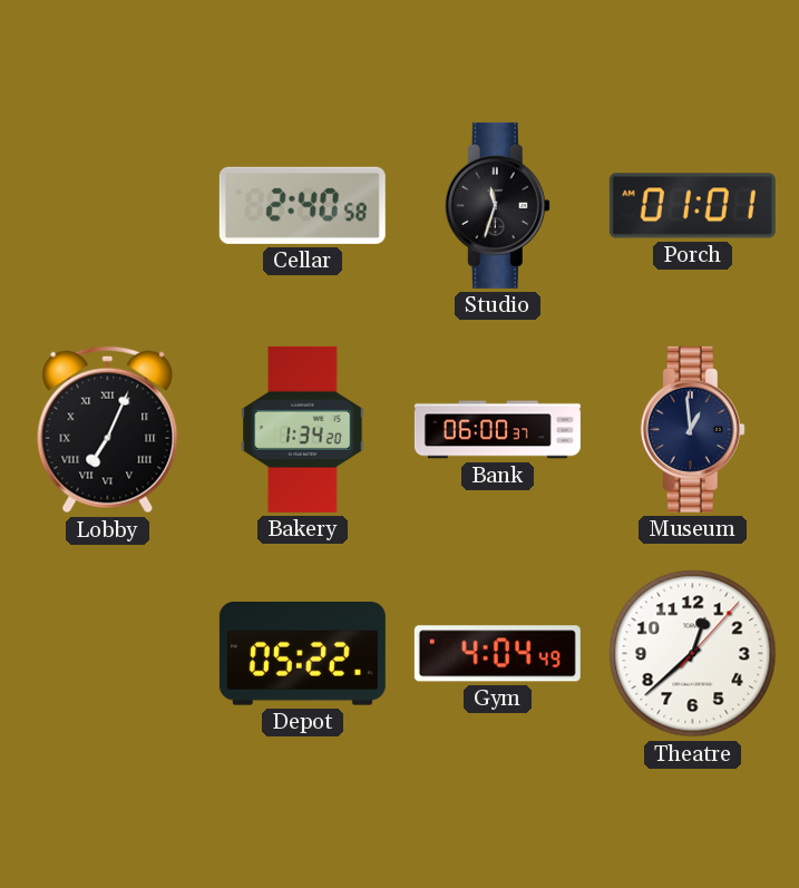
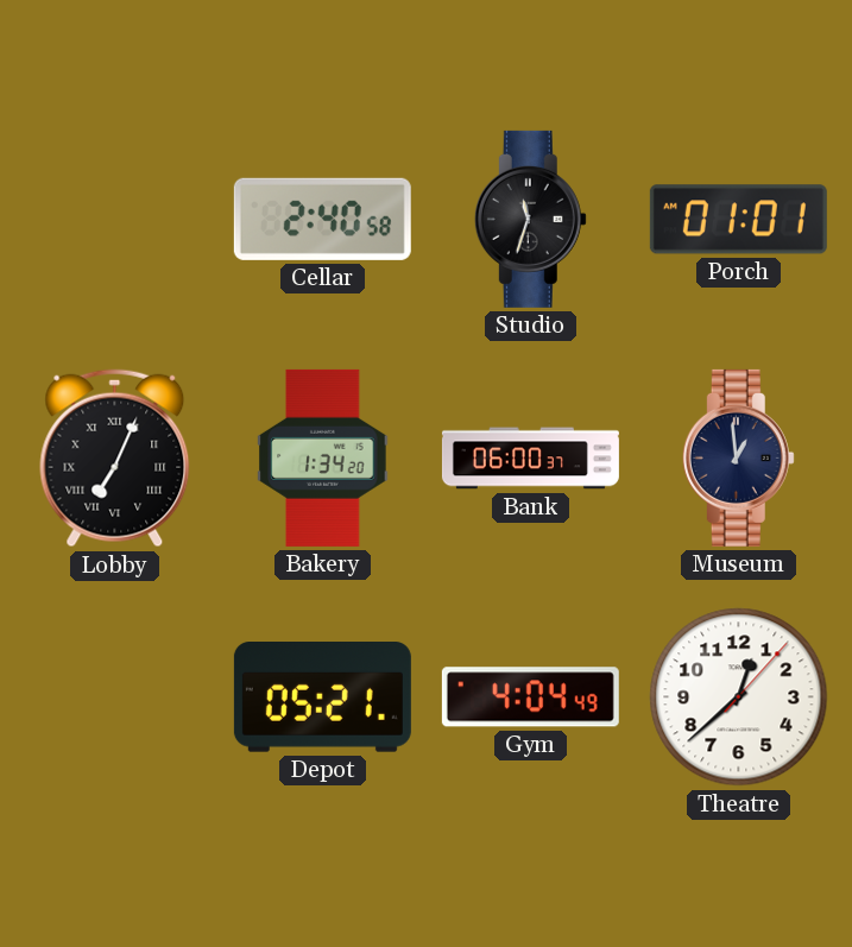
Depot: 05:22 -> 05:21 (322, 697)
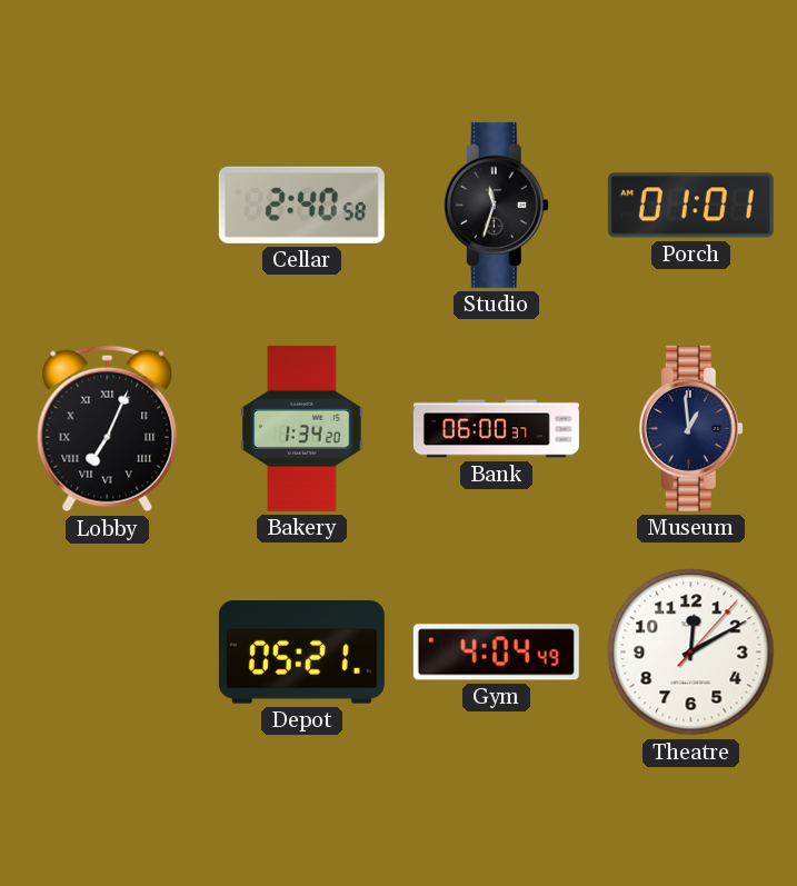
Theatre: 12:38 -> 12:10 (691, 653)
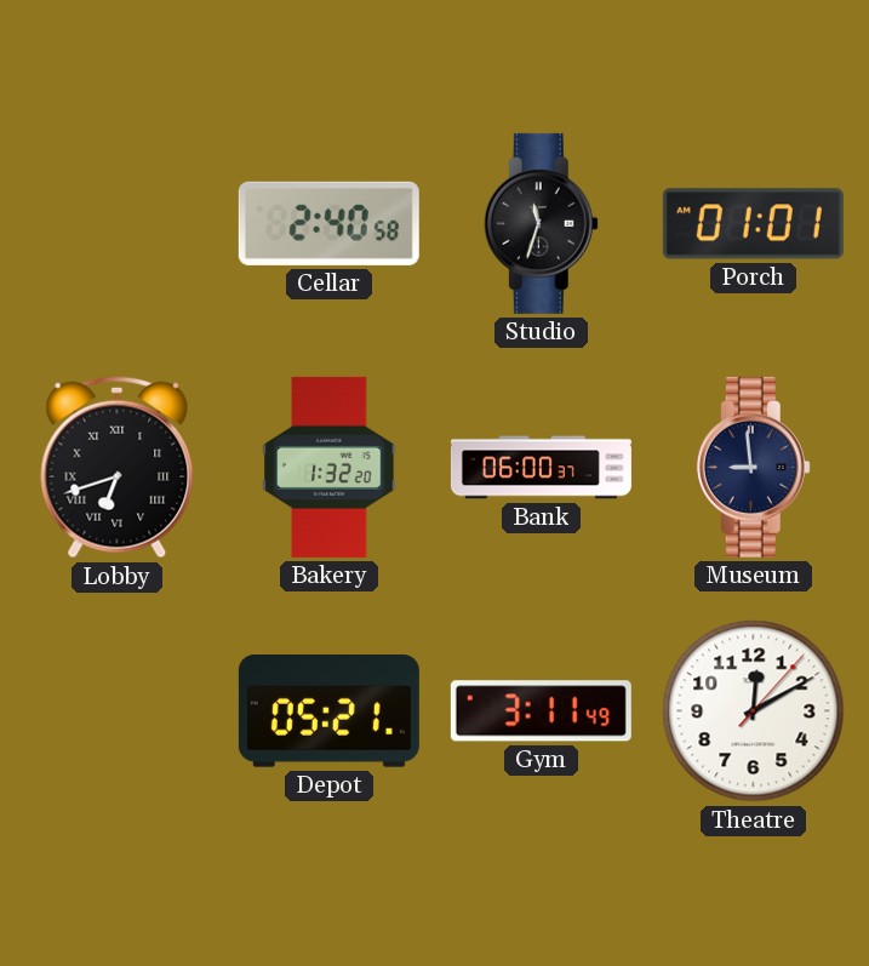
Lobby: 7:04 -> 6:42 (118, 468)
Bakery: 1:34 -> 1:32 (330, 467)
Museum: 12:59 -> 8:59 (753, 467)
Gym: 4:04 -> 3:11 (541, 711)
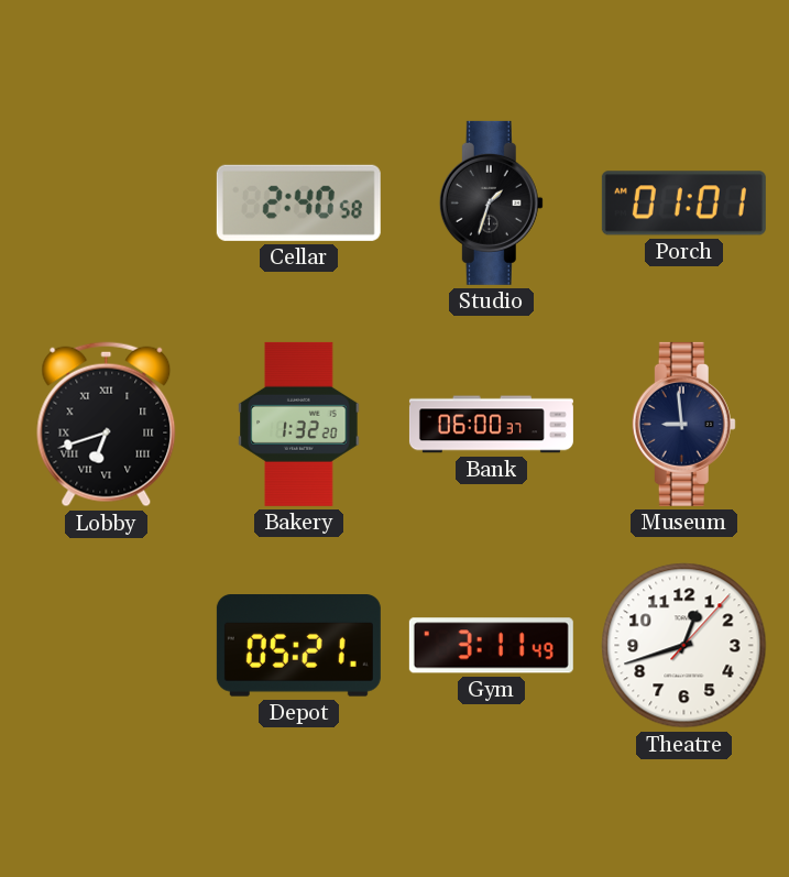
Studio: 11:33 -> 1:33 (491, 202)
Theatre: 12:10 -> 12:42 (684, 646)
